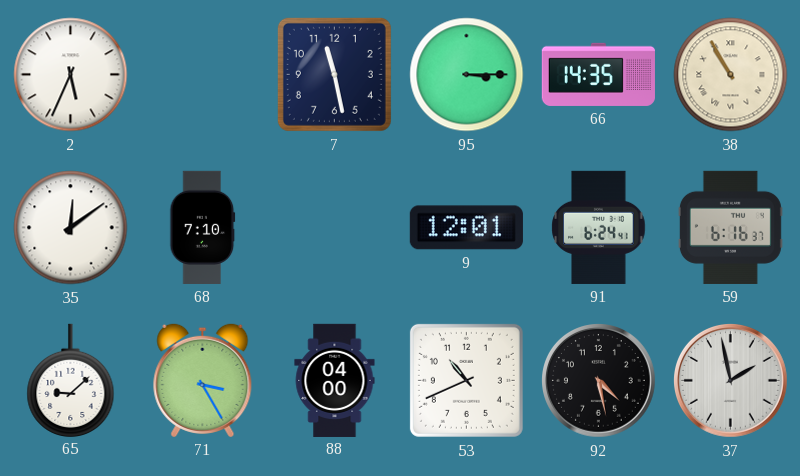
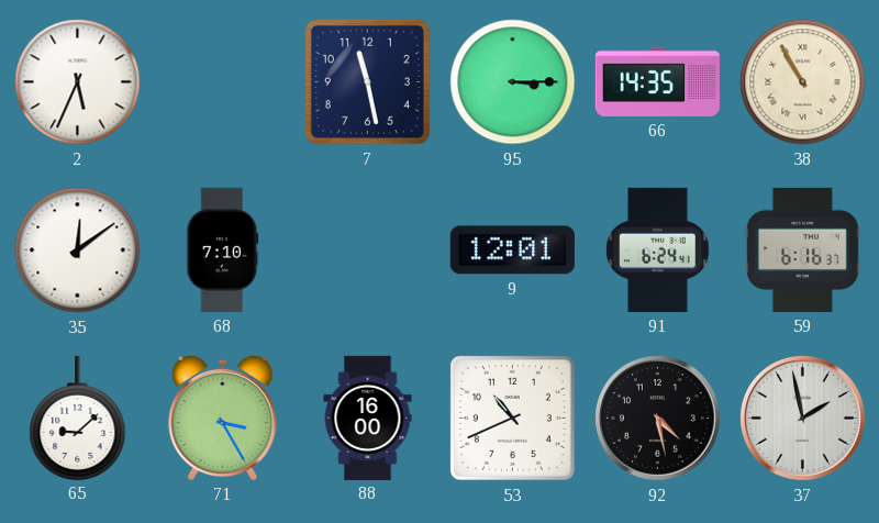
88: 04:00 -> 16:00 (368, 418)
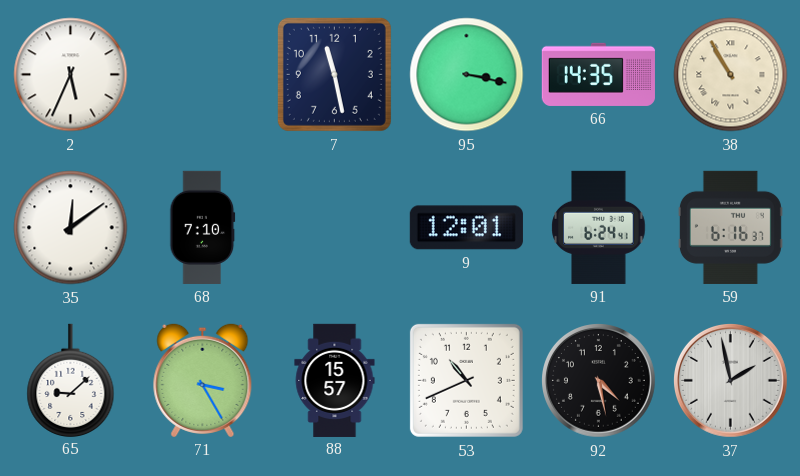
95: 3:15 -> 3:17 (467, 75)
88: 16:00 -> 15:57 (335, 380)
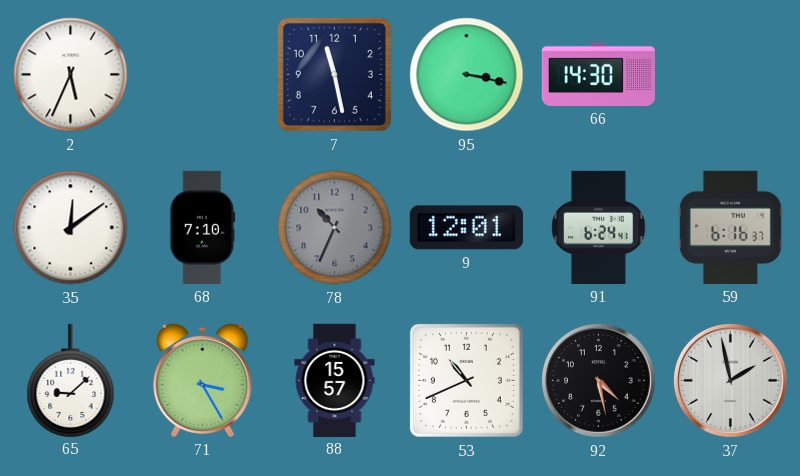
66: 14:35 -> 14:30 (598, 74)
38: 10:55 -> none (731, 75)
78: none -> 10:34 (335, 228)
